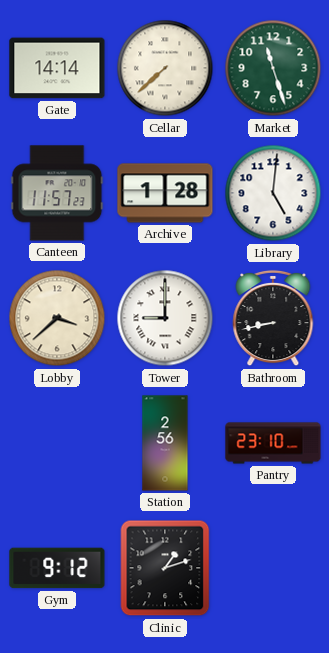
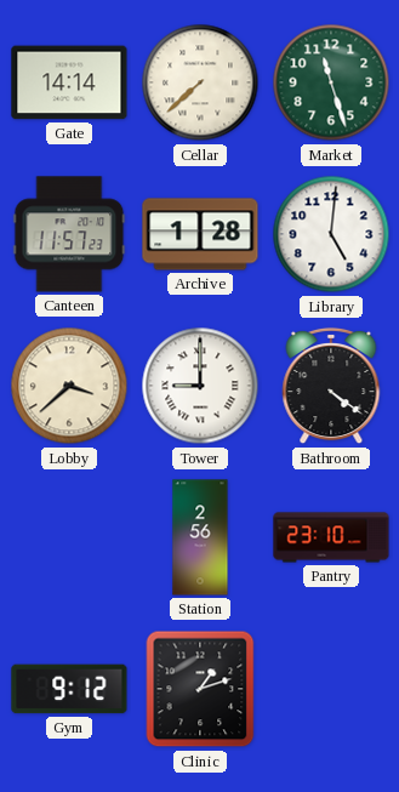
Bathroom: 8:43 -> 4:21 (331, 386)
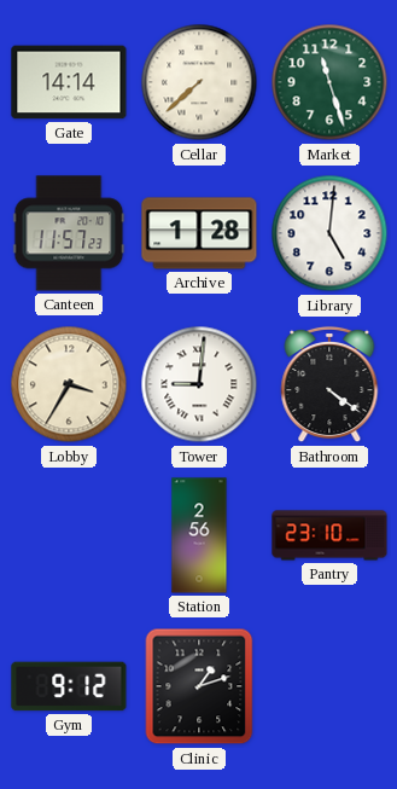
Lobby: 3:38 -> 3:35 (69, 384)
Tower: 9:00 -> 9:01 (199, 384)
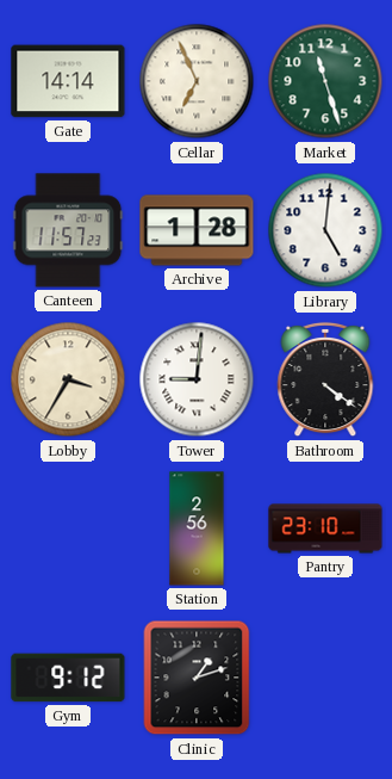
Cellar: 7:38 -> 6:56 (197, 81)
